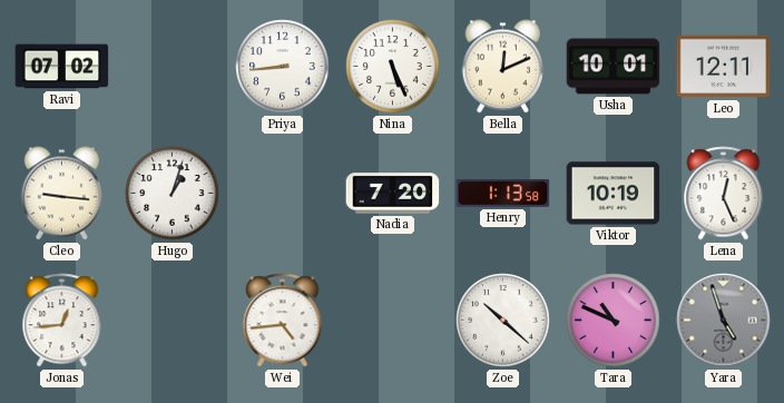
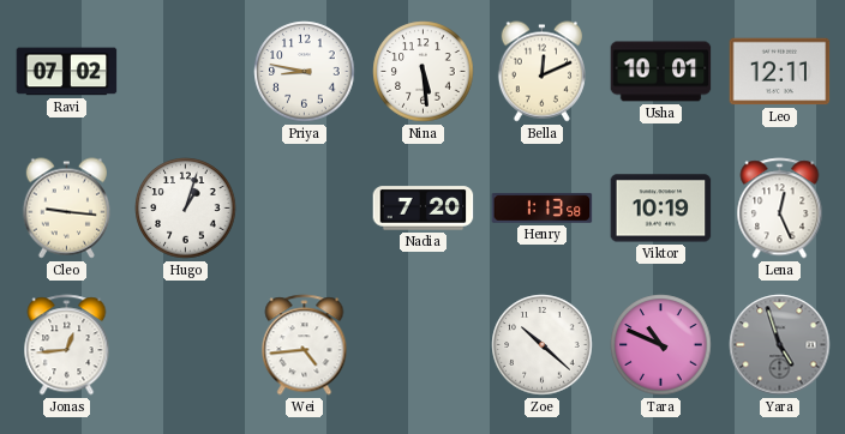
Priya: 8:44 -> 8:47 (305, 72)
Nina: 5:26 -> 5:29 (424, 72)
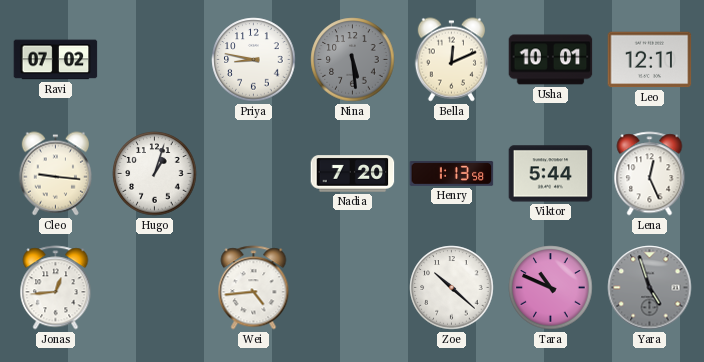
Nina dial: white -> grey (353, 60)
Viktor: 10:19 -> 5:44 (551, 174)
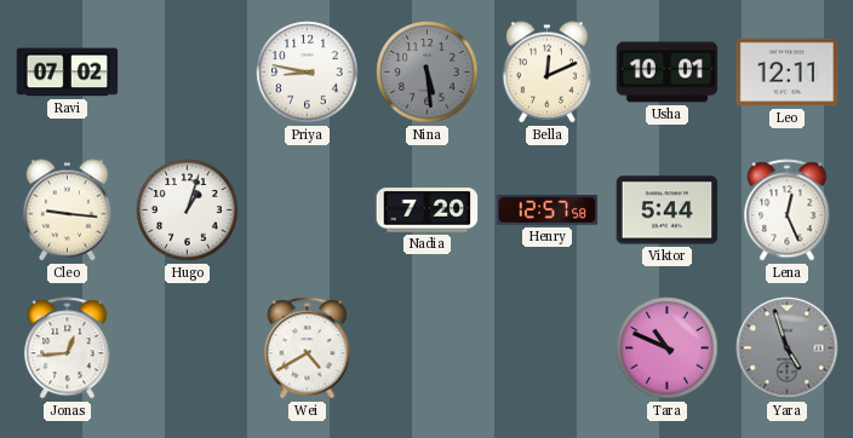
Henry: 1:13 -> 12:57 (548, 211)
Wei: 4:44 -> 4:40 (308, 348)
Zoe: 10:22 -> none (452, 288)
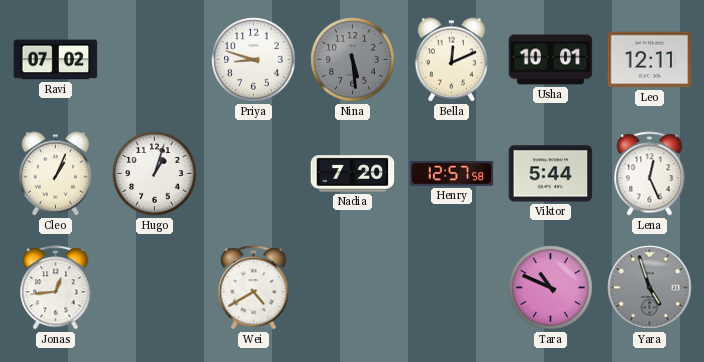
Priya: 8:47 -> 8:48 (254, 60)
Cleo: 9:16 -> 1:04 (55, 174)
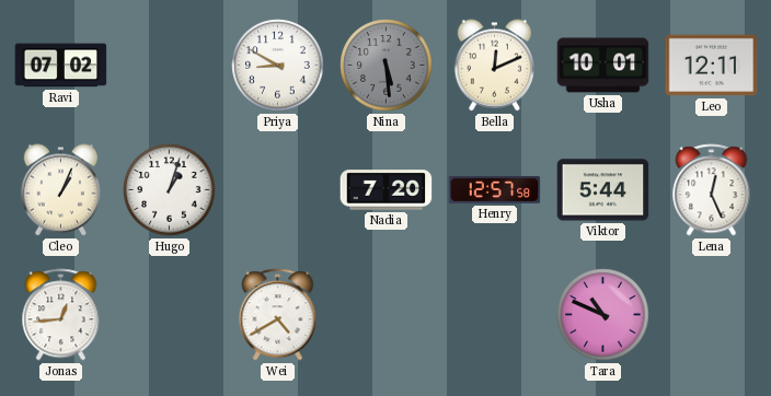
Priya: 8:48 -> 8:50 (278, 66)
Yara: 4:57 -> none (650, 288)
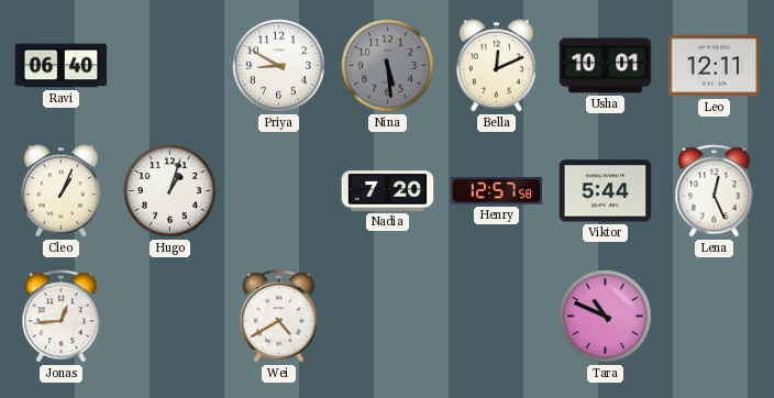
Ravi: 07:02 -> 06:40 (62, 66)
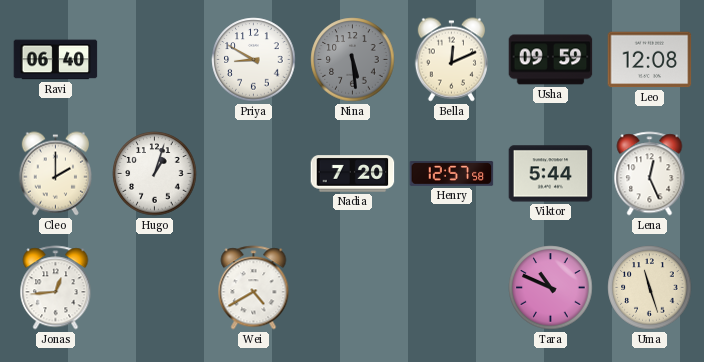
Usha: 10:01 -> 09:59 (551, 60)
Leo: 12:11 -> 12:08 (650, 60)
Cleo: 1:04 -> 2:00 (55, 174)
Uma: none -> 11:27 (650, 288)
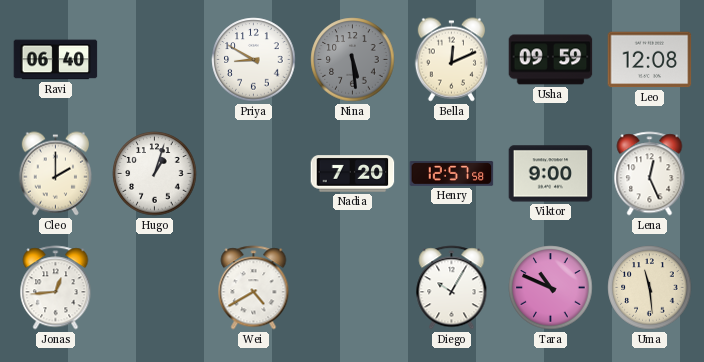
Viktor: 5:44 -> 9:00 (551, 174)
Diego: none -> 10:05 (452, 288)
Uma: 11:27 -> 11:29 (650, 288)
